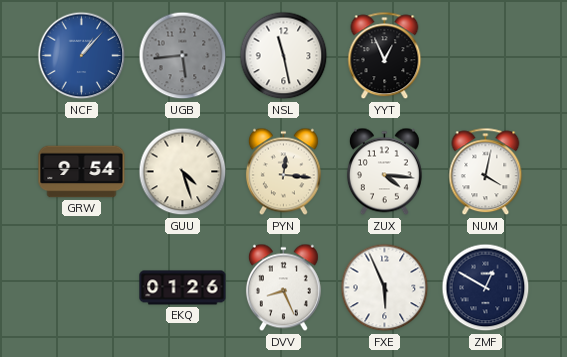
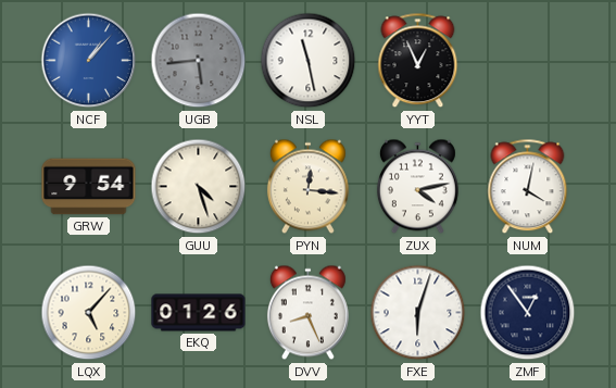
ZUX: 4:16 -> 4:13 (417, 187)
LQX: none -> 5:07 (89, 313)
FXE: 5:56 -> 6:03 (418, 313)
ZMF: 12:50 -> 12:54 (528, 313)
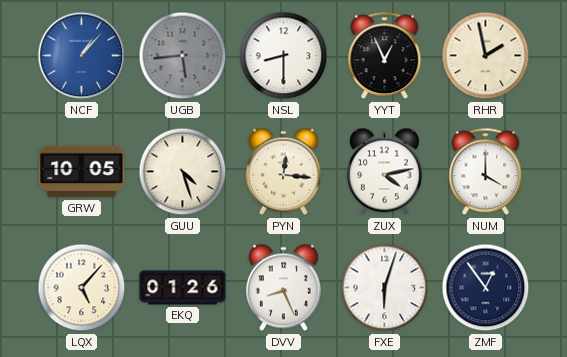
NSL: 11:28 -> 8:30 (284, 56)
RHR: none -> 1:58 (486, 56)
GRW: 9:54 -> 10:05 (82, 172)
NUM: 4:02 -> 4:00 (486, 172)
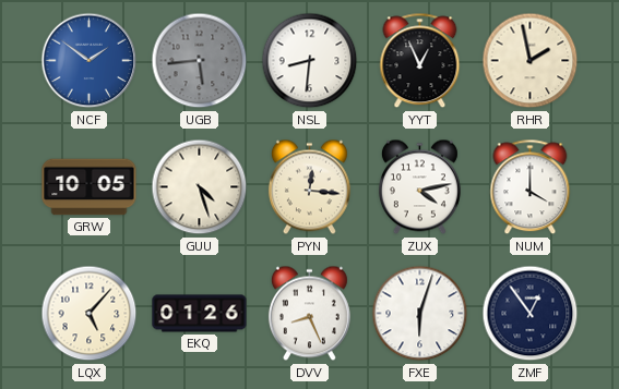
NCF: 1:07 -> 1:51 (90, 61)
NSL: 8:30 -> 8:31 (310, 61)
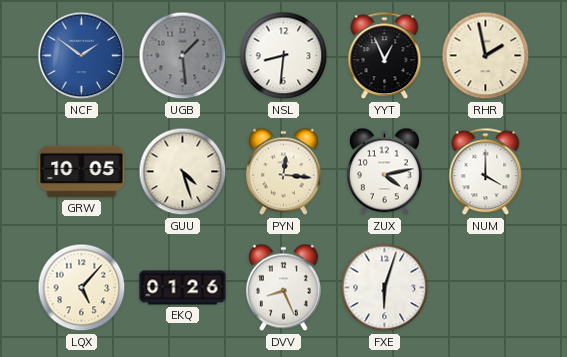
UGB: 5:44 -> 1:29 (183, 56)
ZMF: 12:54 -> none (531, 314)
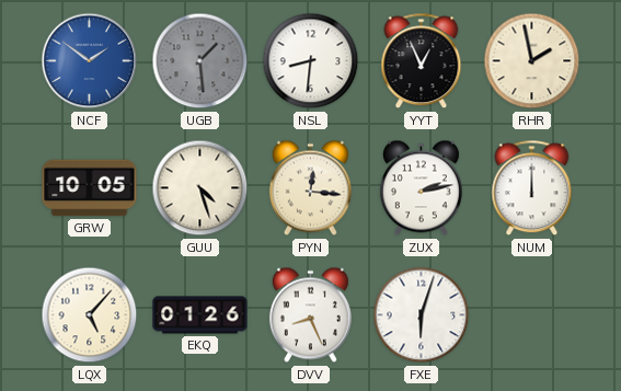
ZUX: 4:13 -> 2:13 (421, 188)
NUM: 4:00 -> 12:00 (532, 188)
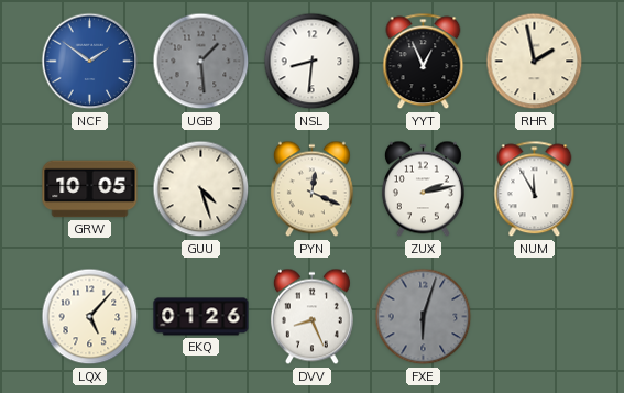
PYN: 12:16 -> 12:19 (311, 189)
NUM: 12:00 -> 11:55 (535, 189)
FXE dial: white -> grey (424, 317)
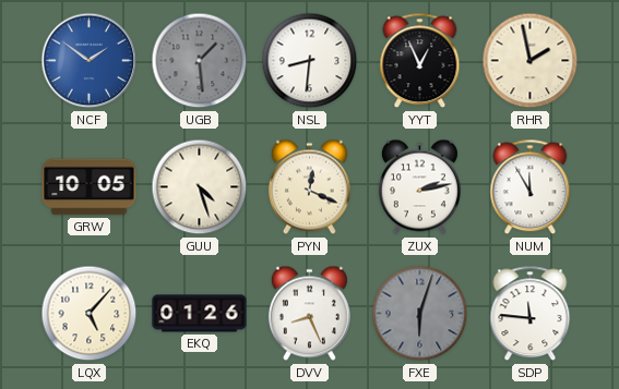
SDP: none -> 11:46 (531, 314)
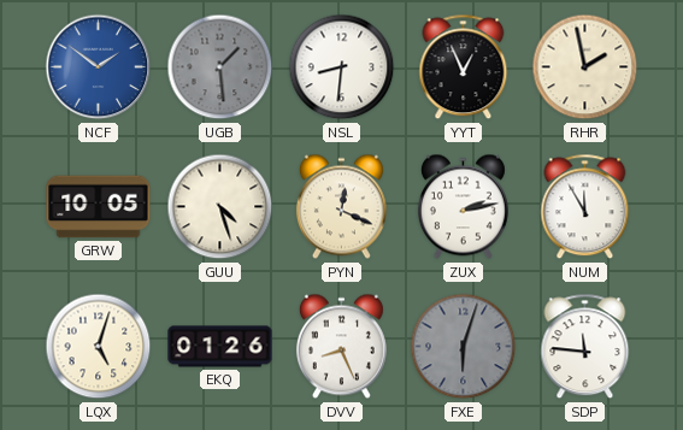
LQX: 5:07 -> 5:03 (99, 347)
